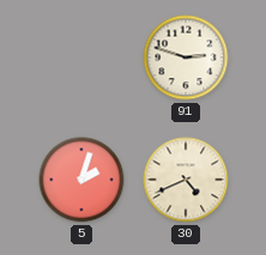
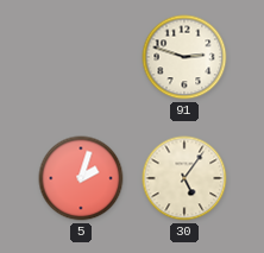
30: 4:41 -> 5:06 (184, 178)
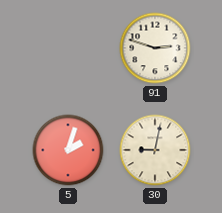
30: 5:06 -> 9:02 (155, 150)
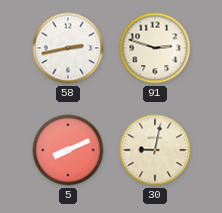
58: none -> 2:43 (68, 48)
5: 2:03 -> 8:11 (68, 150)
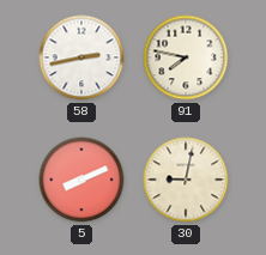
91: 2:48 -> 7:47 (186, 57)
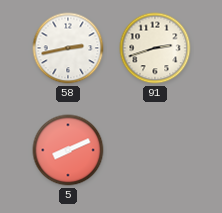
91: 7:47 -> 2:42 (155, 48)
30: 9:02 -> none (186, 180)
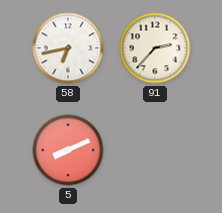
58: 2:43 -> 6:43 (68, 48)
91: 2:42 -> 2:37 (155, 48)
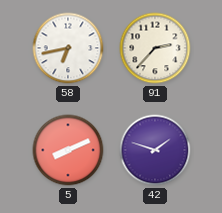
42: none -> 1:48 (155, 150)
